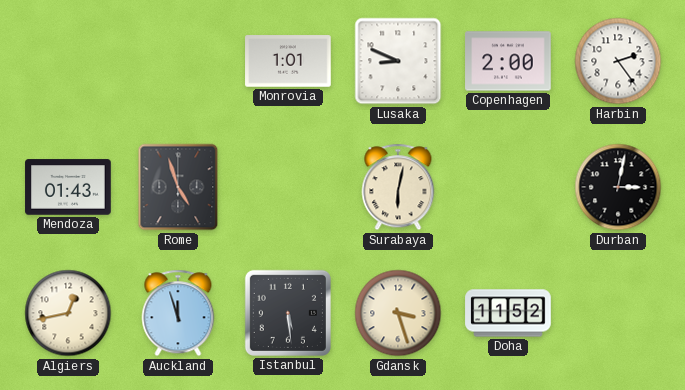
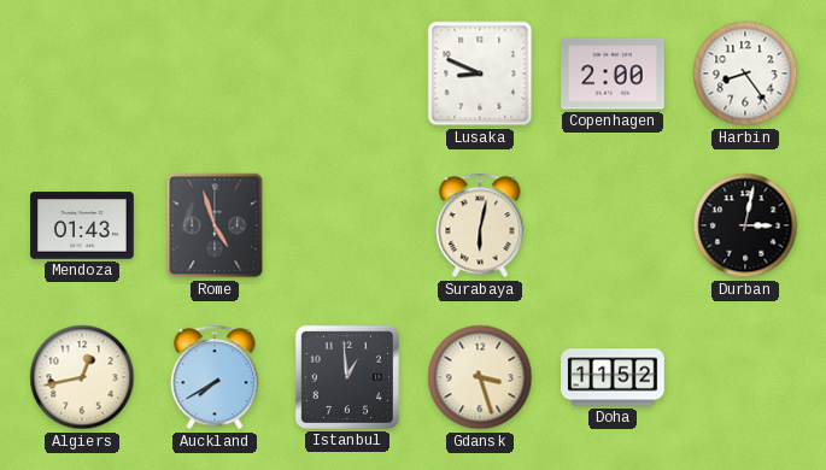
Monrovia: 1:01 -> none (288, 61)
Harbin: 2:24 -> 8:24 (745, 74)
Auckland: 11:57 -> 7:40 (215, 377)
Istanbul: 5:29 -> 12:59 (347, 377)
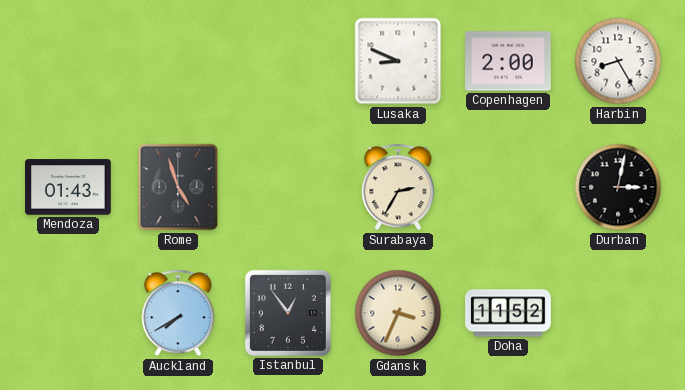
Harbin: 8:24 -> 8:25 (618, 61)
Surabaya: 6:02 -> 2:35 (398, 187)
Algiers: 12:43 -> none (82, 377)
Istanbul: 12:59 -> 12:54 (288, 313)
Gdansk: 3:27 -> 3:34 (398, 313)
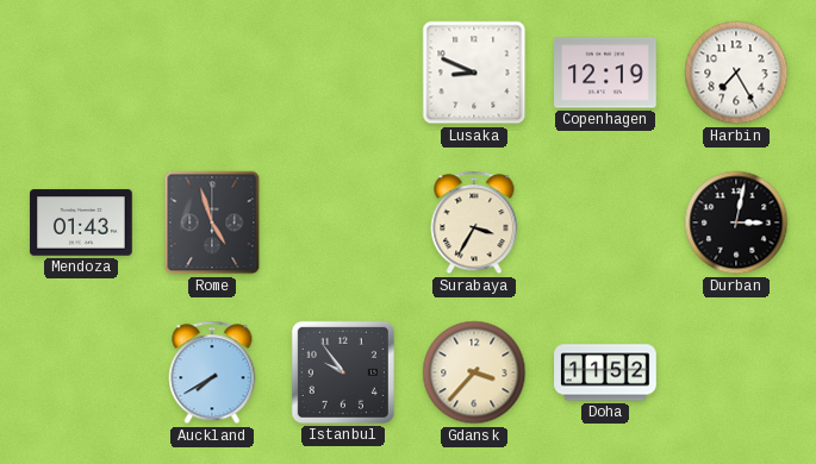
Copenhagen: 2:00 -> 12:19 (605, 73)
Harbin: 8:25 -> 7:25 (736, 73)
Surabaya: 2:35 -> 3:35 (474, 222)
Istanbul: 12:54 -> 9:54 (343, 372)
Gdansk: 3:34 -> 3:37 (474, 372)
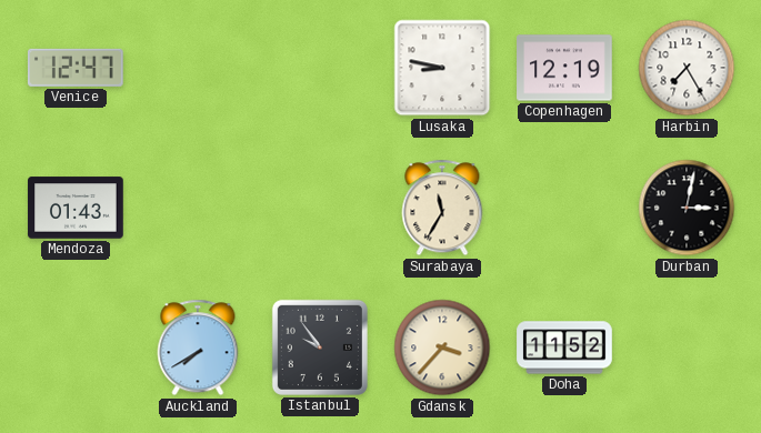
Venice: none -> 12:47 (76, 68)
Lusaka: 8:49 -> 8:47 (442, 68)
Rome: 4:57 -> none (212, 222)
Surabaya: 3:35 -> 11:35 (442, 208)
